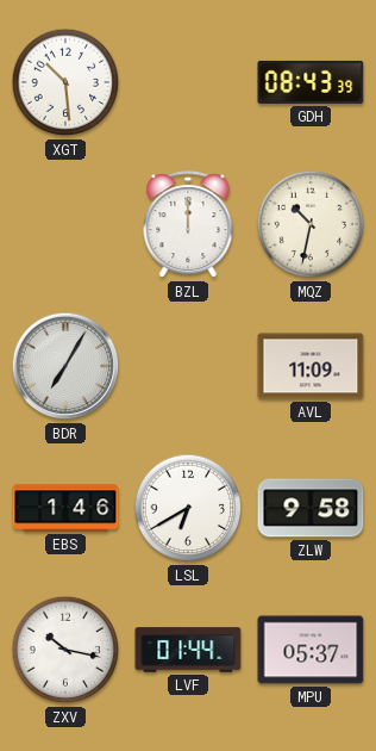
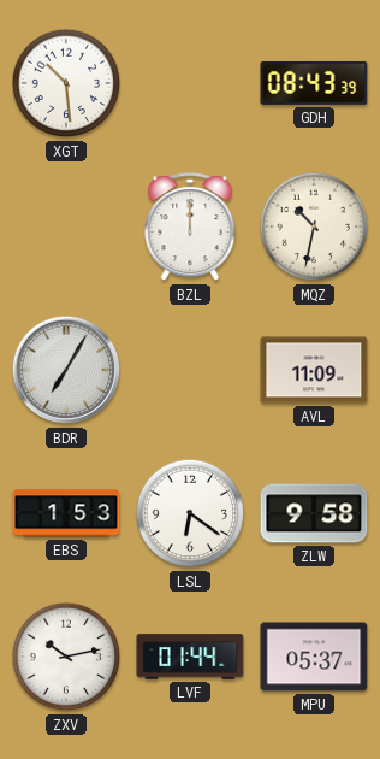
EBS: 1:46 -> 1:53 (66, 513)
LSL: 6:40 -> 6:21 (190, 513)
ZXV: 10:17 -> 10:13 (66, 657)
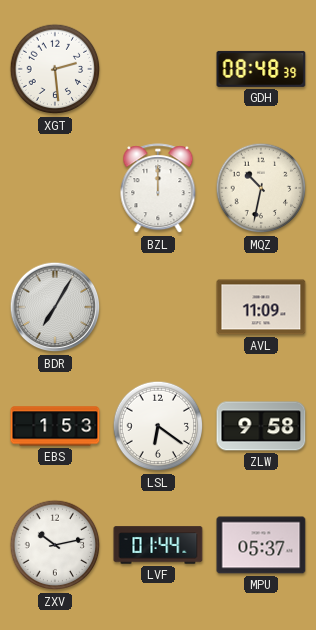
XGT: 10:29 -> 2:29 (55, 69)
GDH: 08:43 -> 08:48 (261, 69)
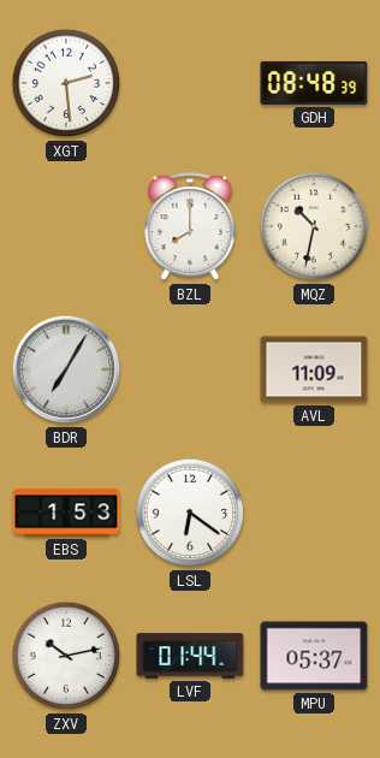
BZL: 12:00 -> 8:00 (190, 227)
ZLW: 9:58 -> none (261, 426)
